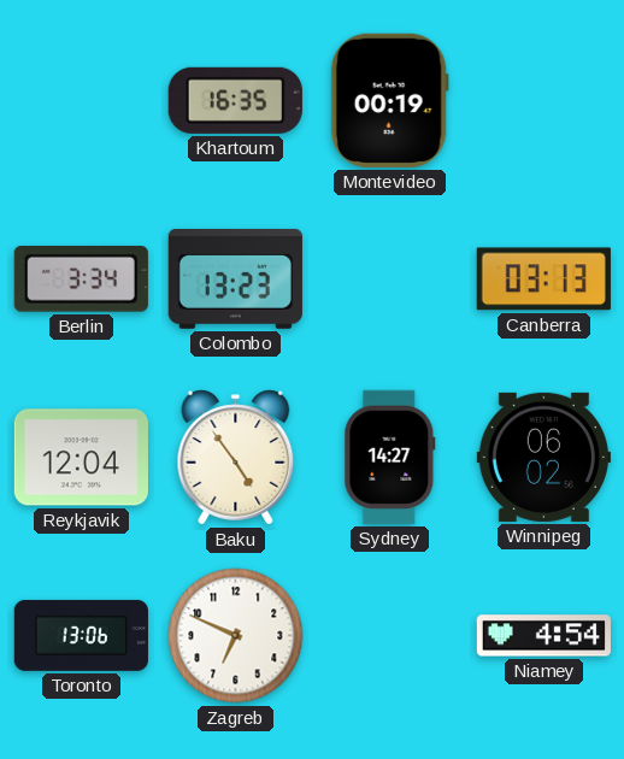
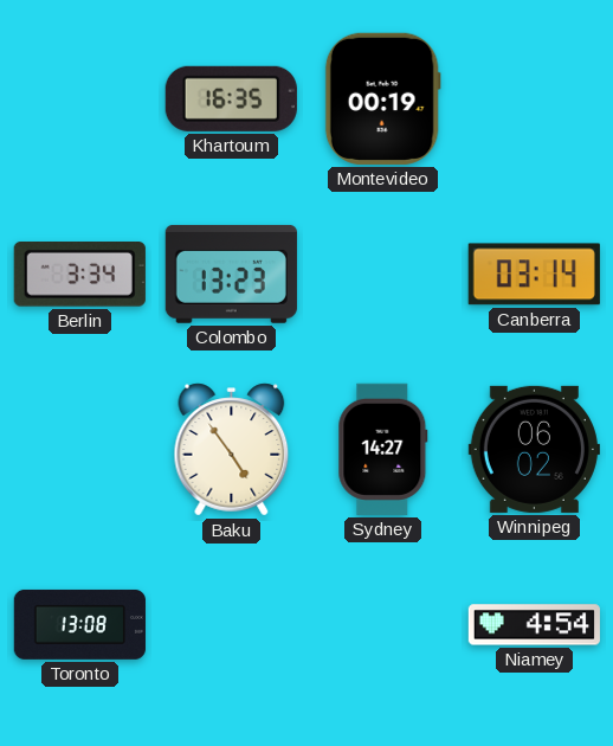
Canberra: 03:13 -> 03:14 (534, 275)
Reykjavik: 12:04 -> none (81, 458)
Toronto: 13:06 -> 13:08 (79, 624)
Zagreb: 6:49 -> none (236, 636)
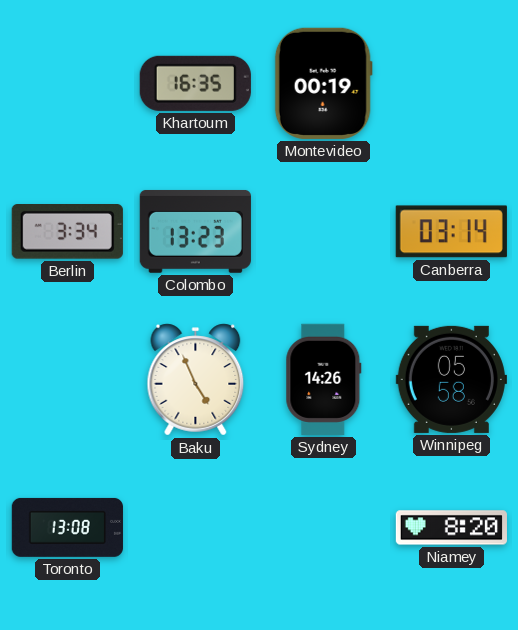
Baku: 4:54 -> 4:56 (196, 380)
Sydney: 14:27 -> 14:26 (324, 379)
Winnipeg: 06:02 -> 05:58 (451, 379)
Niamey: 4:54 -> 8:20 (451, 528)
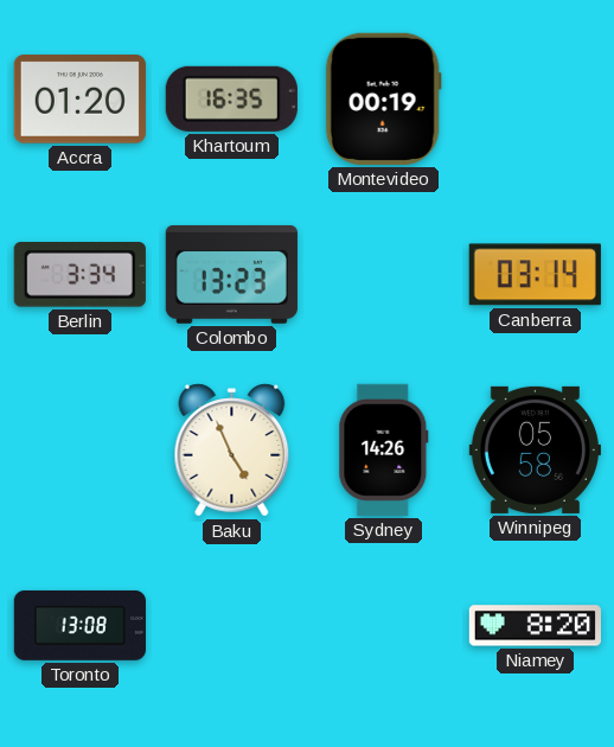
Accra: none -> 01:20 (79, 100)
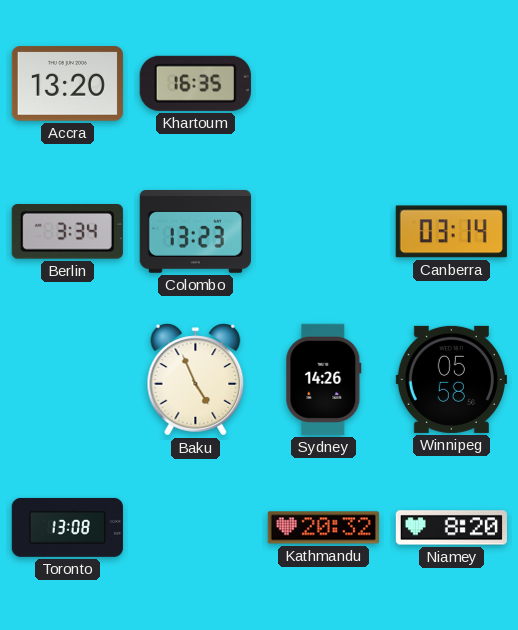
Accra: 01:20 -> 13:20 (67, 84)
Montevideo: 00:19 -> none (383, 98)
Kathmandu: none -> 20:32 (323, 528)
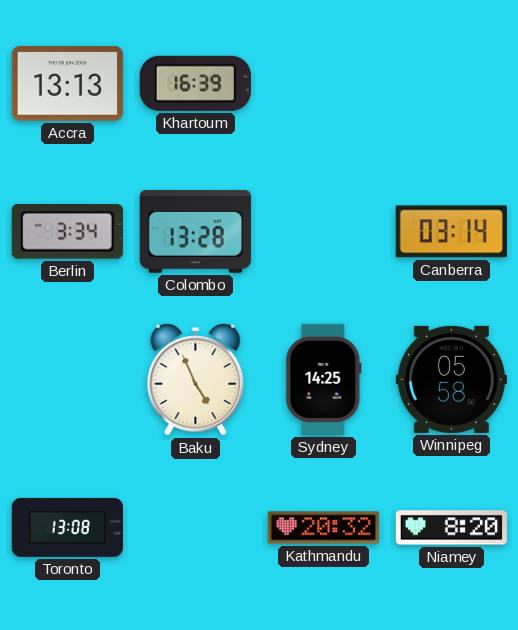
Accra: 13:20 -> 13:13 (67, 84)
Khartoum: 16:35 -> 16:39 (195, 83)
Colombo: 13:23 -> 13:28 (195, 231)
Sydney: 14:26 -> 14:25 (324, 379)
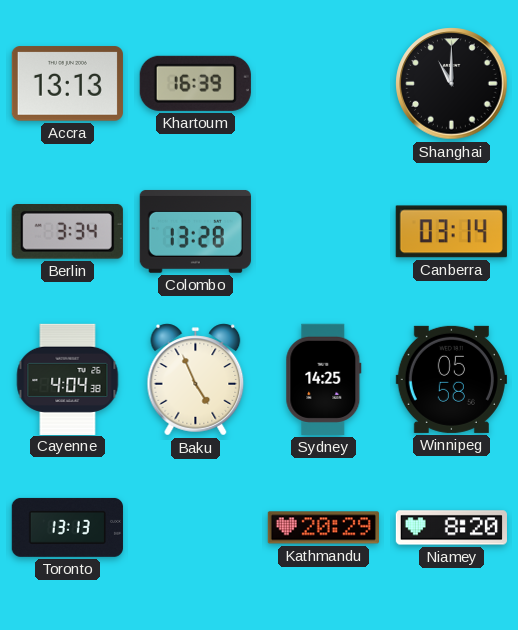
Shanghai: none -> 11:00 (452, 84)
Cayenne: none -> 4:04 (68, 379)
Toronto: 13:08 -> 13:13 (67, 527)
Kathmandu: 20:32 -> 20:29 (323, 528)
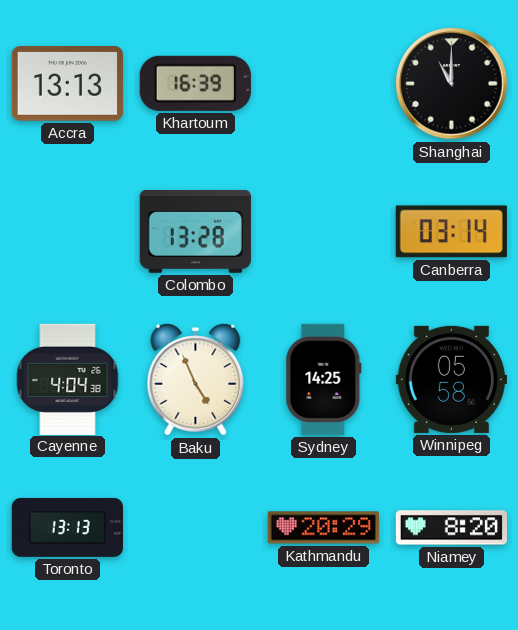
Berlin: 3:34 -> none (67, 232)
